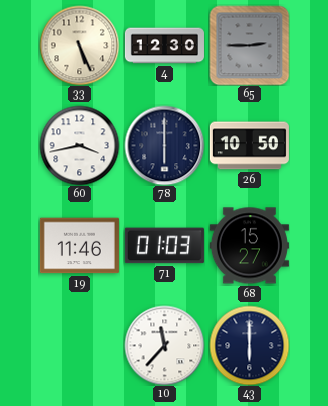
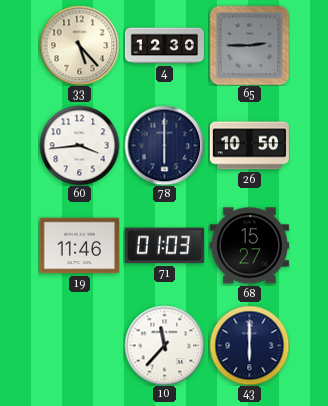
33: 5:26 -> 5:23 (79, 45)
60: 3:43 -> 3:44 (79, 145)
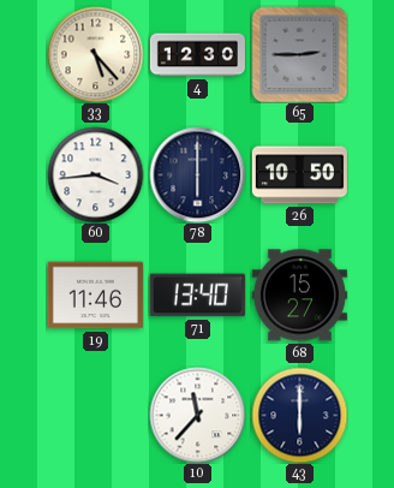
71: 01:03 -> 13:40 (197, 296)
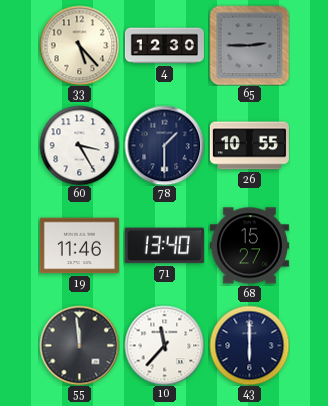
60: 3:44 -> 3:25 (79, 145)
78: 6:00 -> 1:30 (164, 145)
26: 10:50 -> 10:55 (249, 146)
55: none -> 11:59 (79, 345)
